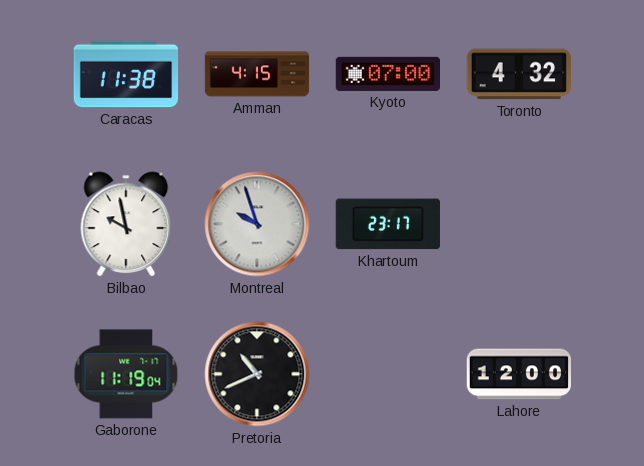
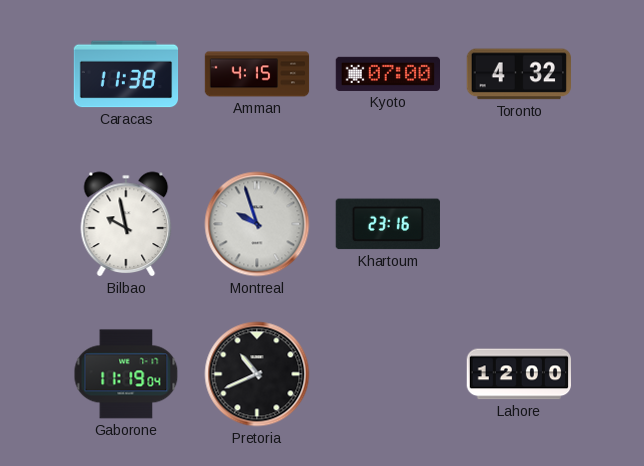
Khartoum: 23:17 -> 23:16 (388, 224)
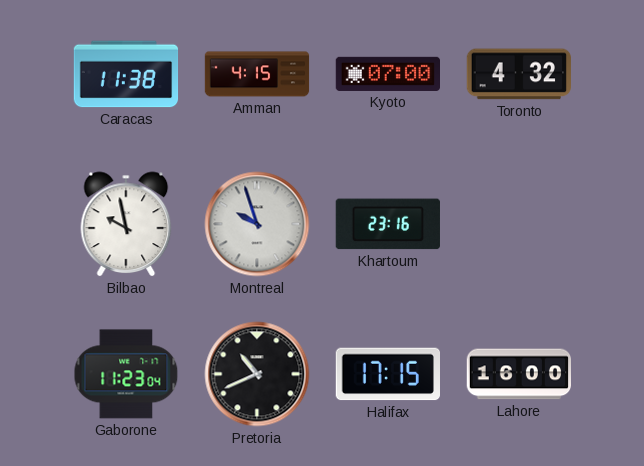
Gaborone: 11:19 -> 11:23 (126, 374)
Halifax: none -> 17:15 (387, 374)
Lahore: 12:00 -> 16:00 (518, 374)
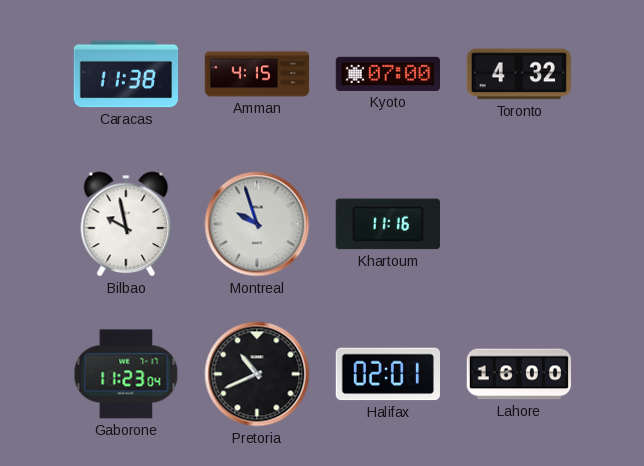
Khartoum: 23:16 -> 11:16 (388, 224)
Halifax: 17:15 -> 02:01 (387, 374)
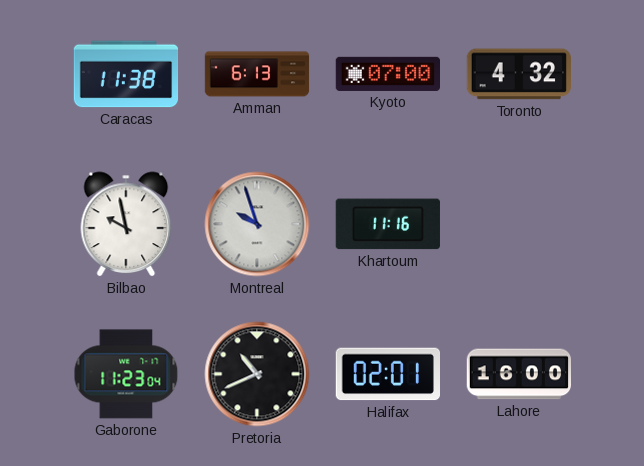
Amman: 4:15 -> 6:13 (257, 74)
